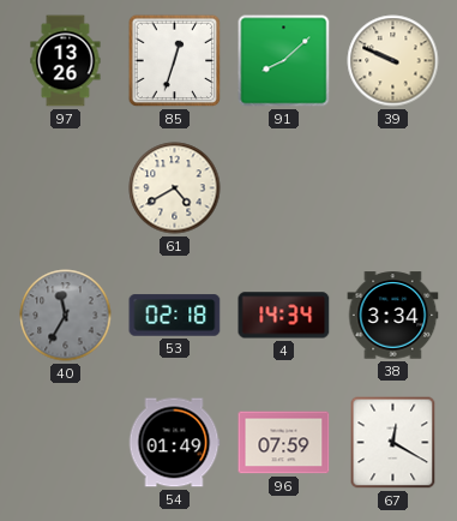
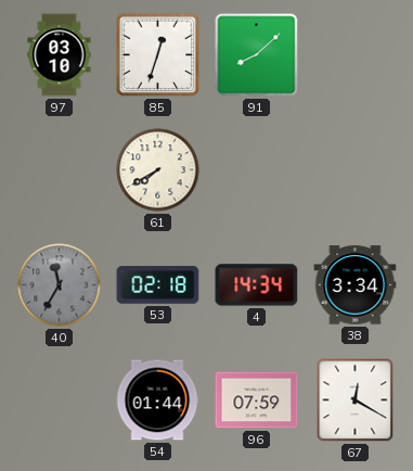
97: 13:26 -> 03:10 (60, 55)
39: 9:49 -> none (393, 61)
61: 4:40 -> 7:40 (158, 170)
54: 01:49 -> 01:44 (157, 400)
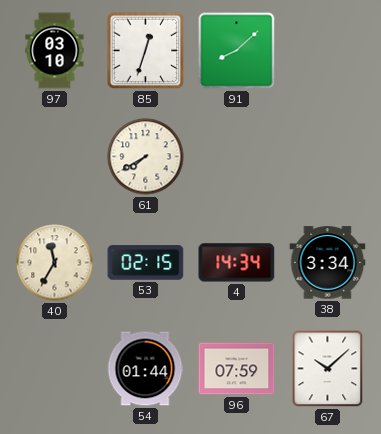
40 dial: grey -> cream (55, 263)
53: 02:18 -> 02:15 (146, 263)
67: 12:20 -> 10:08 (328, 369)
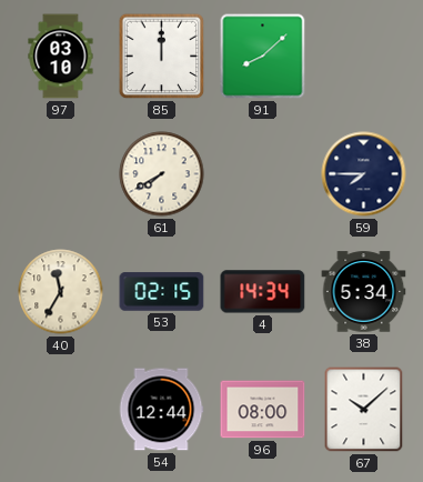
85: 12:33 -> 12:00 (162, 57)
59: none -> 7:45 (364, 174)
38: 3:34 -> 5:34 (364, 292)
54: 01:44 -> 12:44 (161, 410)
96: 07:59 -> 08:00 (263, 410)
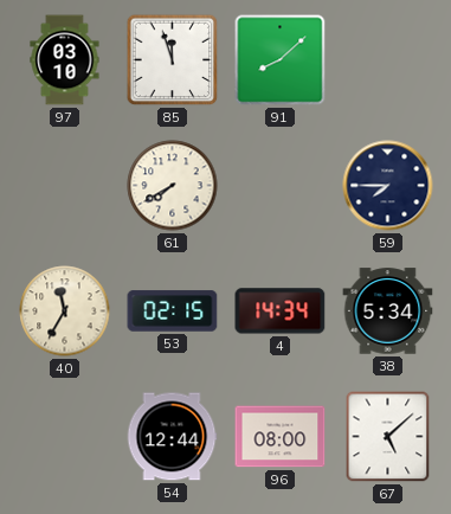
85: 12:00 -> 11:57 (173, 60)
67: 10:08 -> 5:08 (388, 437)
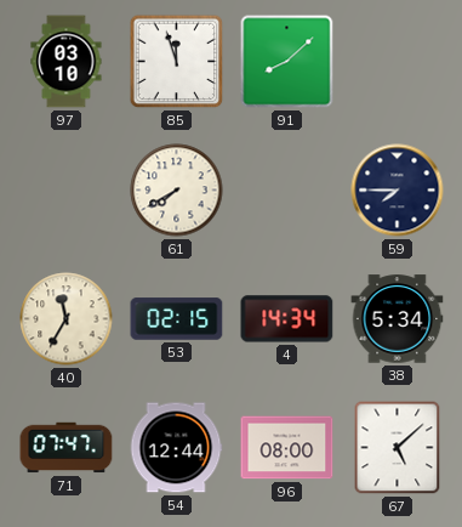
71: none -> 07:47 (67, 448)
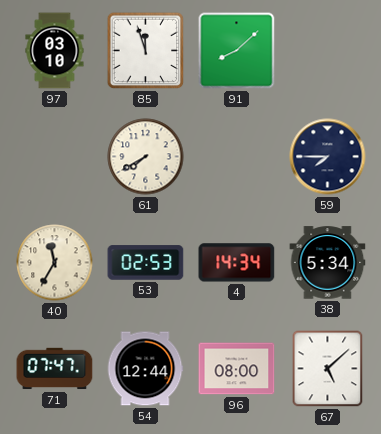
53: 02:15 -> 02:53 (146, 263)
